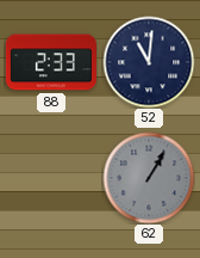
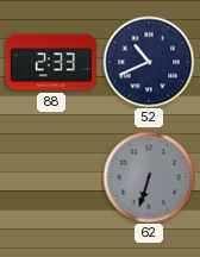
52: 11:01 -> 10:41 (149, 62)
62: 1:05 -> 6:33 (149, 177)
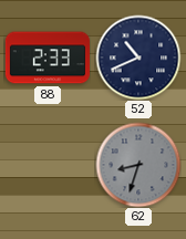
62: 6:33 -> 8:33 (138, 165)
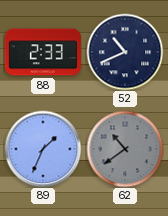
89: none -> 1:34 (43, 149)
62: 8:33 -> 10:39 (125, 149)
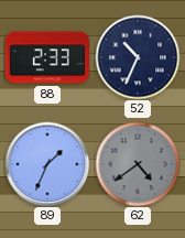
52: 10:41 -> 10:34 (138, 57)
62: 10:39 -> 4:39 (138, 164)
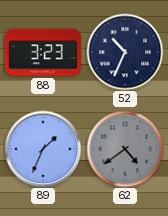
88: 2:33 -> 3:23 (43, 52)
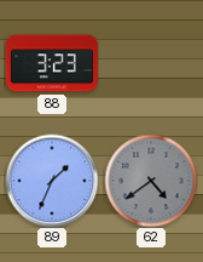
52: 10:34 -> none (125, 52)
